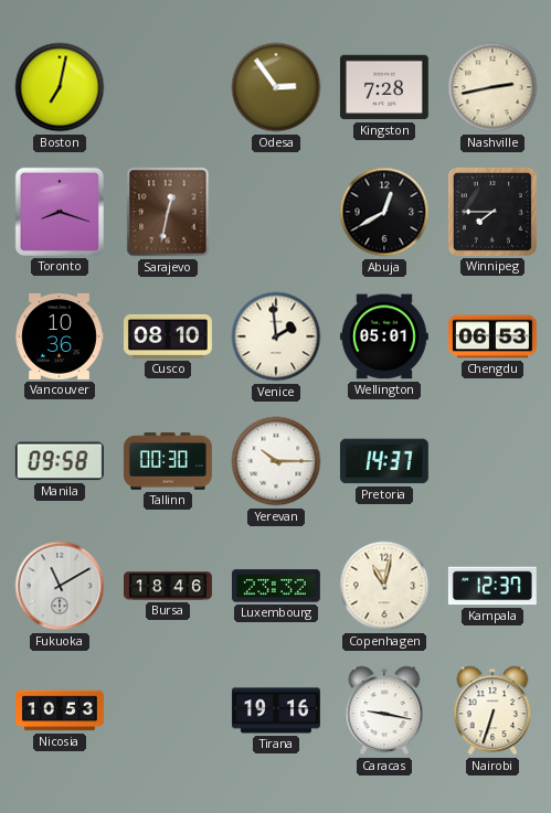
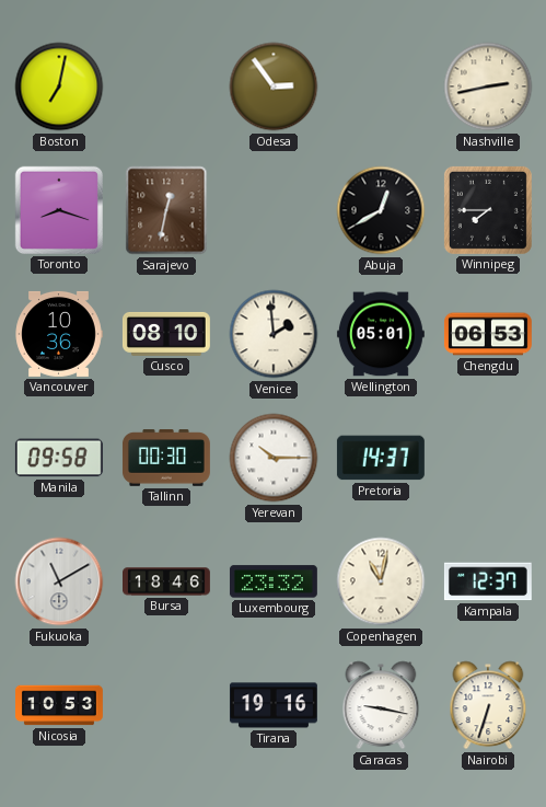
Kingston: 7:28 -> none (384, 87)
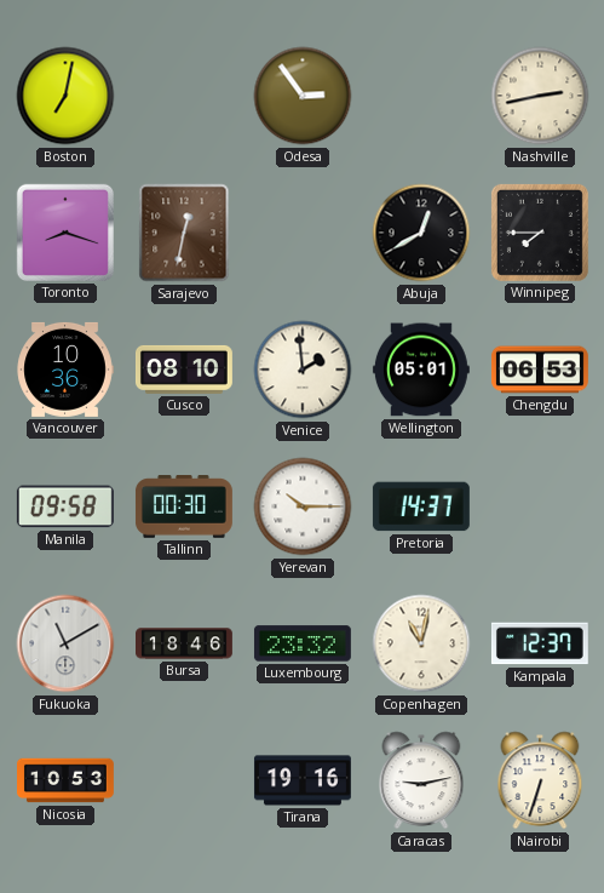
Caracas: 9:17 -> 9:13 (421, 780)
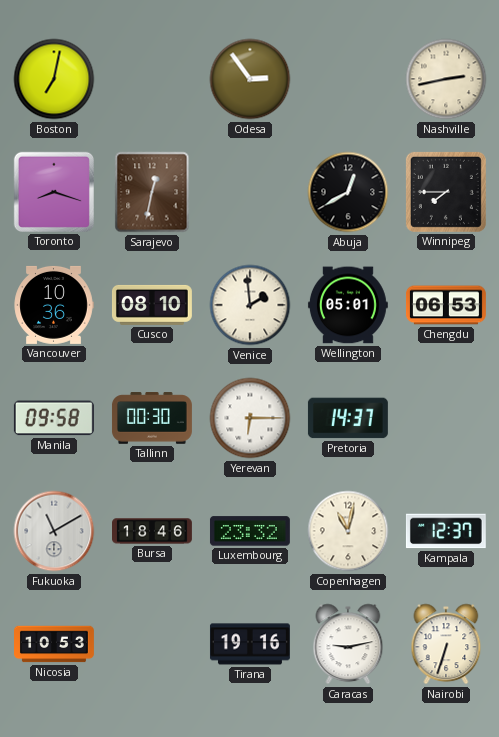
Yerevan: 10:15 -> 6:15 (250, 418)
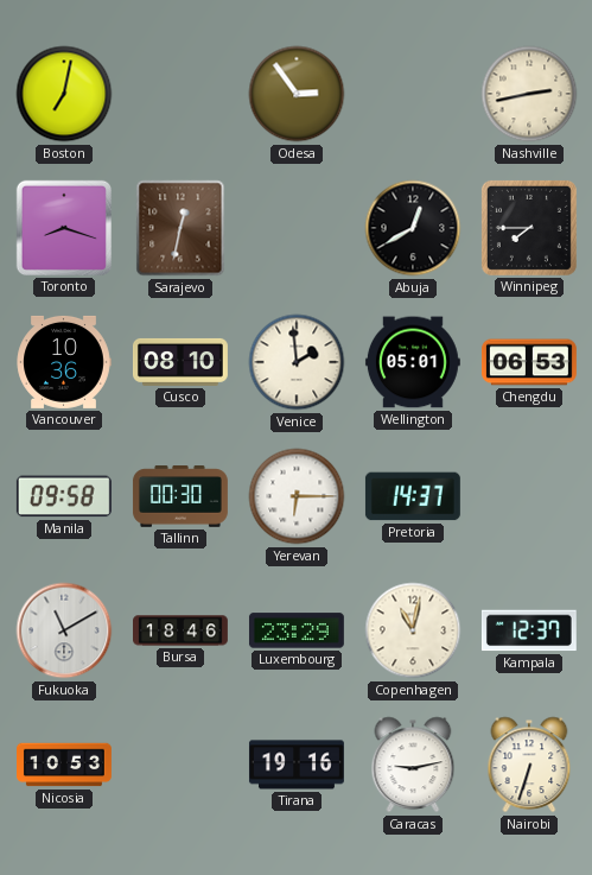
Luxembourg: 23:32 -> 23:29 (297, 630)
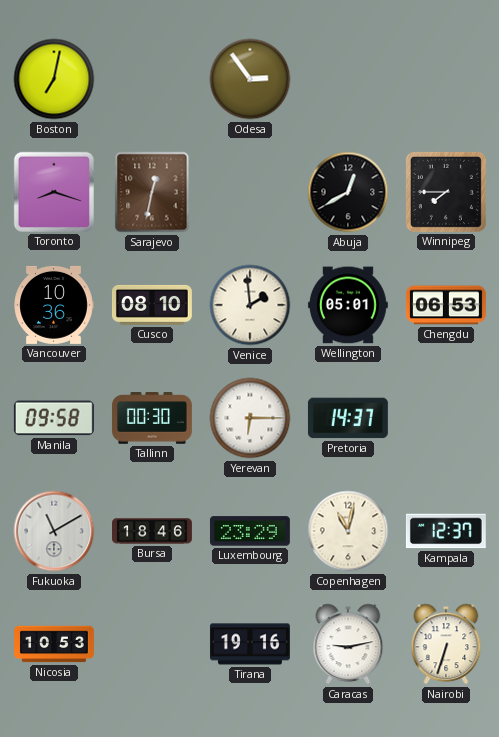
Nashville: 2:43 -> none (529, 94)
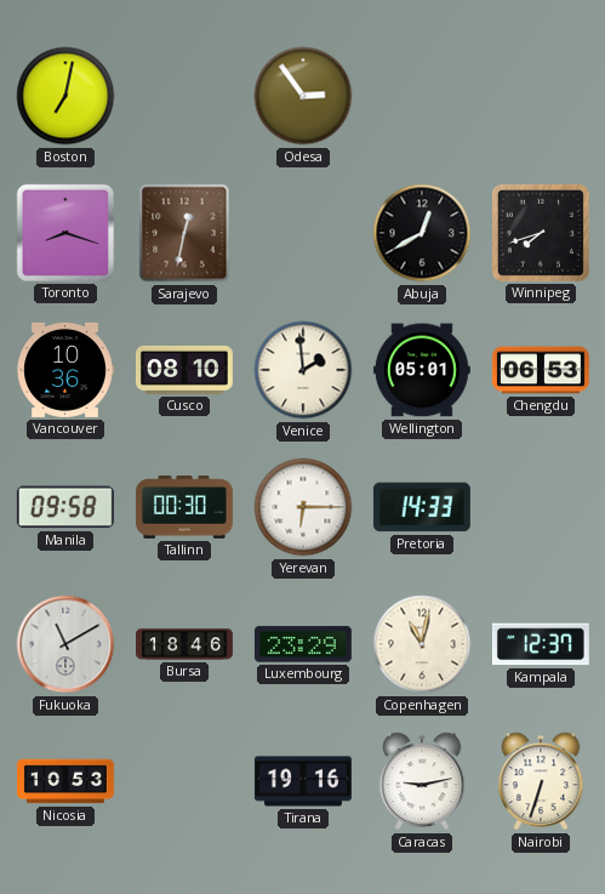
Winnipeg: 7:45 -> 7:42 (541, 233)
Pretoria: 14:37 -> 14:33 (422, 507)
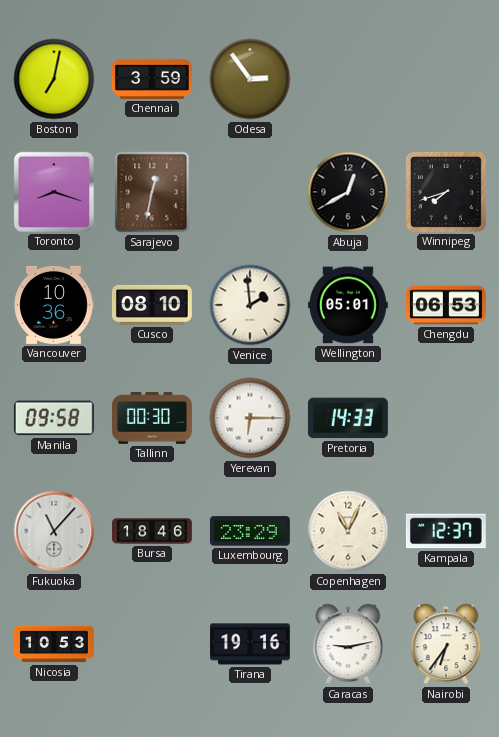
Chennai: none -> 3:59 (152, 79)
Fukuoka: 11:10 -> 11:07 (54, 531)
Copenhagen: 11:02 -> 11:04 (348, 531)
Nairobi: 6:33 -> 6:36 (446, 644)
